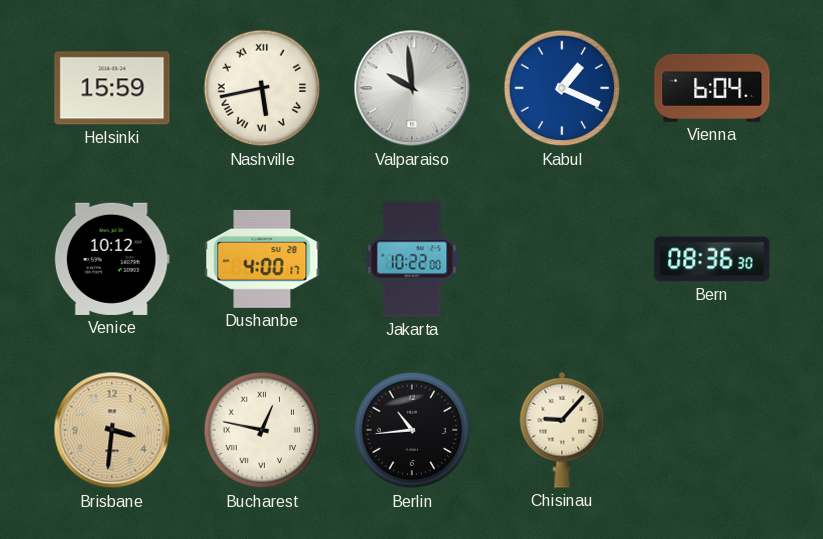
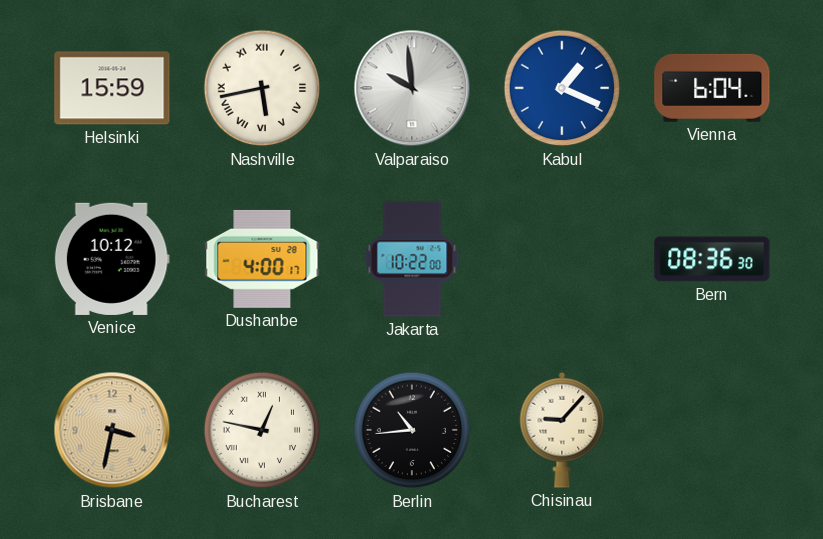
Brisbane: 3:31 -> 3:32 (112, 430)
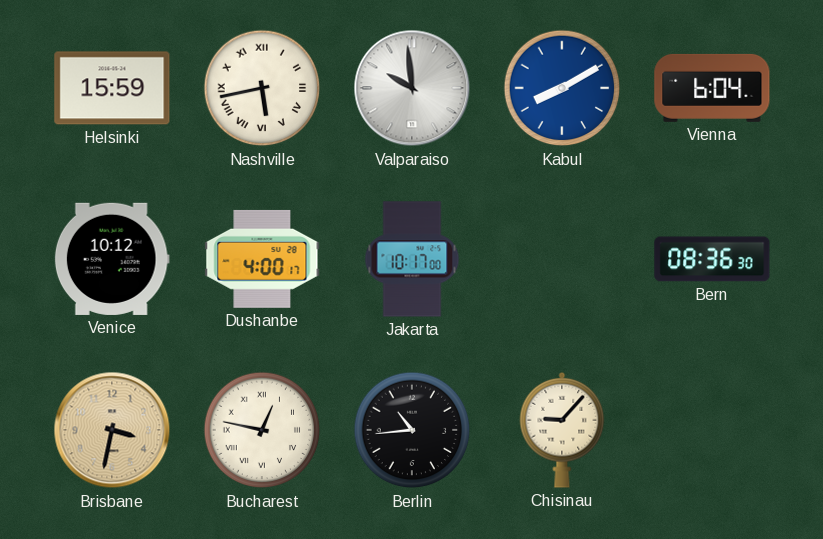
Kabul: 1:19 -> 8:10 (562, 88)
Jakarta: 10:22 -> 10:17 (412, 259)
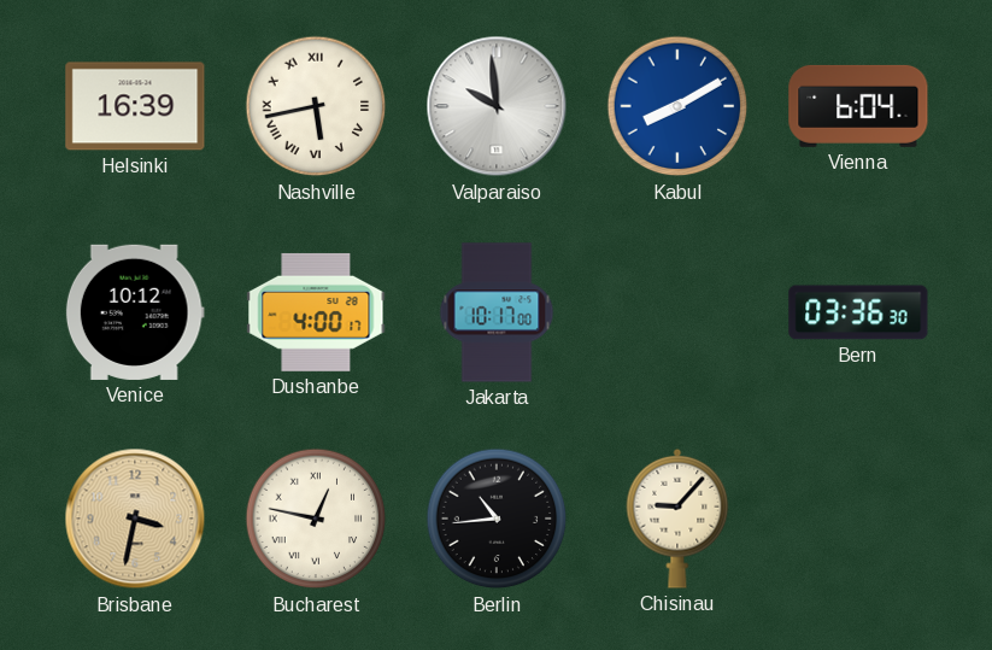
Helsinki: 15:59 -> 16:39 (135, 106)
Bern: 08:36 -> 03:36 (858, 312)
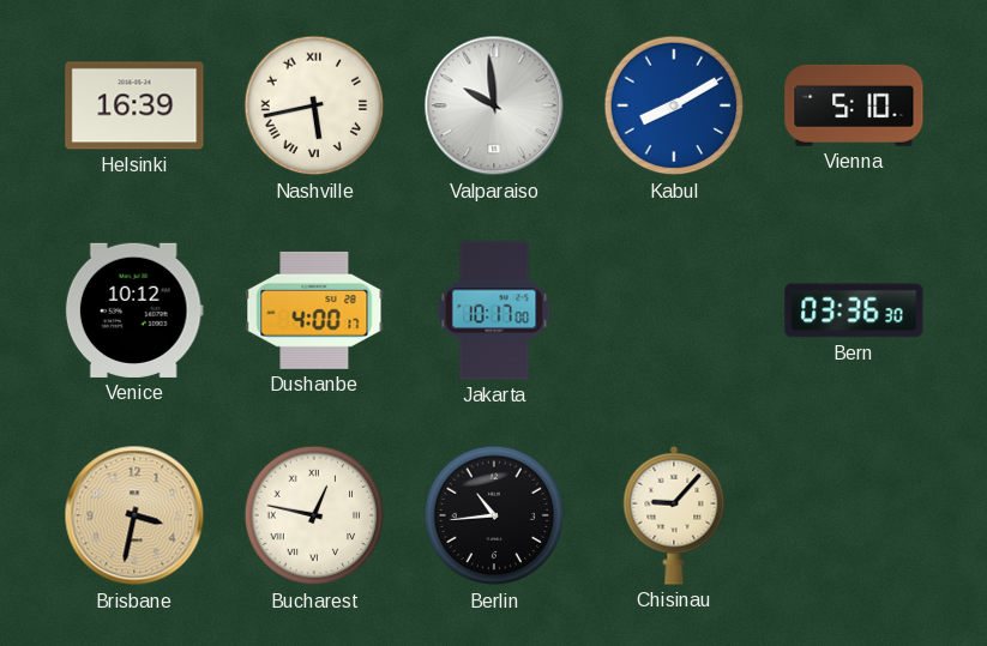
Vienna: 6:04 -> 5:10 (854, 105)
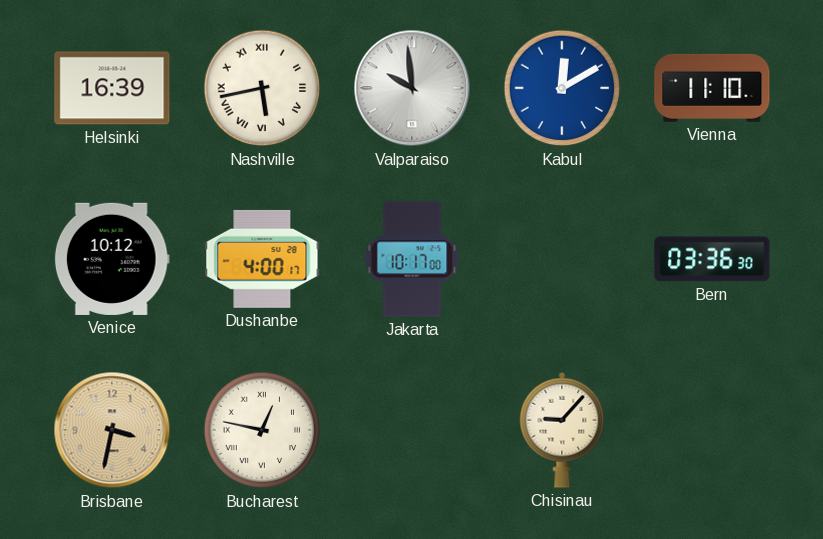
Kabul: 8:10 -> 12:10 (562, 88)
Vienna: 5:10 -> 11:10 (712, 88)
Berlin: 10:44 -> none (494, 515)
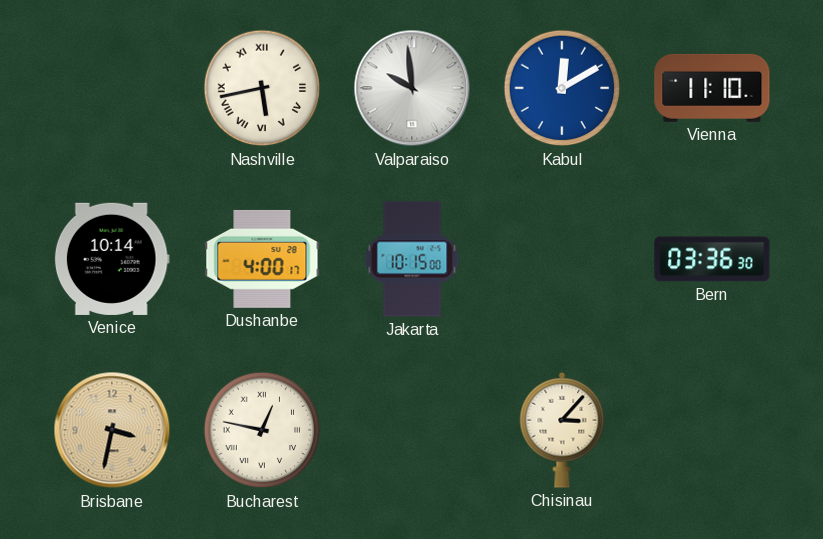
Helsinki: 16:39 -> none (112, 88)
Venice: 10:12 -> 10:14 (112, 259)
Jakarta: 10:17 -> 10:15 (412, 259)
Chisinau: 9:07 -> 3:07 (562, 430)
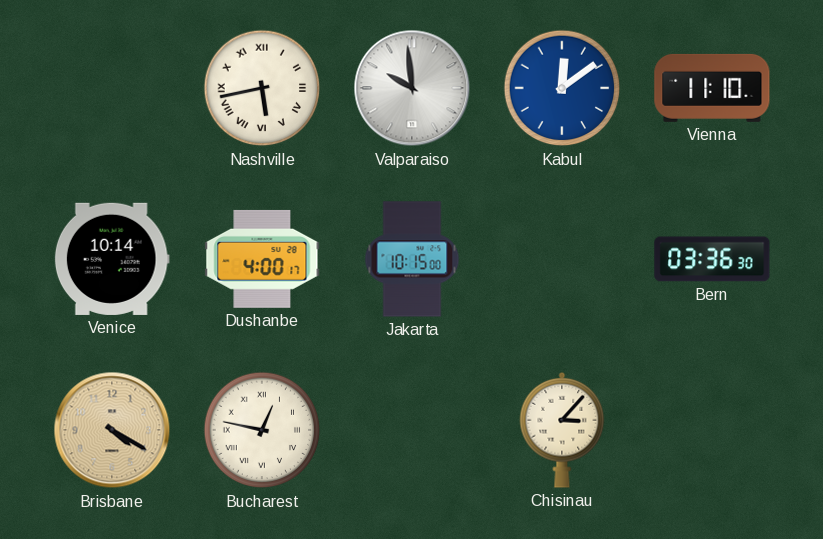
Kabul: 12:10 -> 12:09 (562, 88)
Brisbane: 3:32 -> 4:20 (112, 430)
